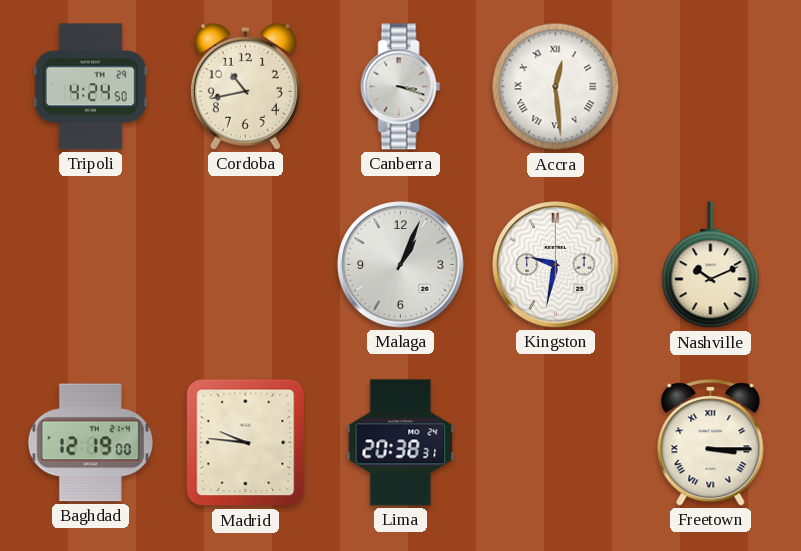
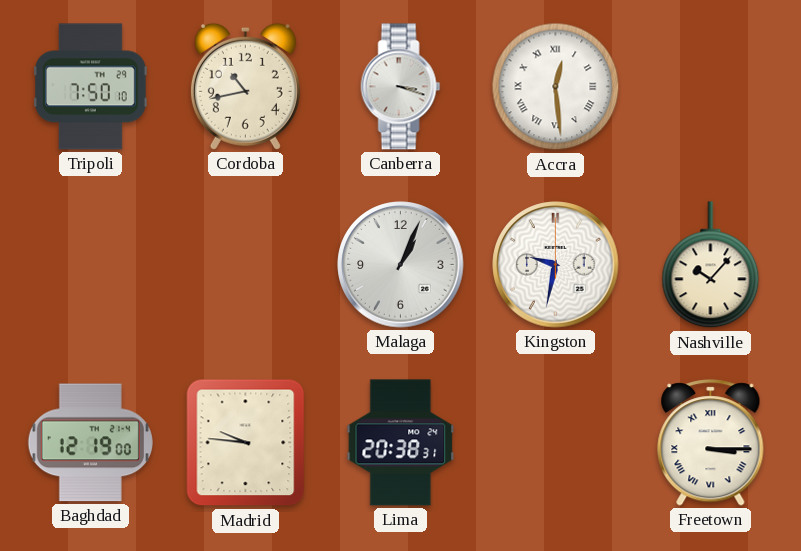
Tripoli: 4:24 -> 7:50 (90, 87)
Nashville: 10:11 -> 10:07 (711, 265)
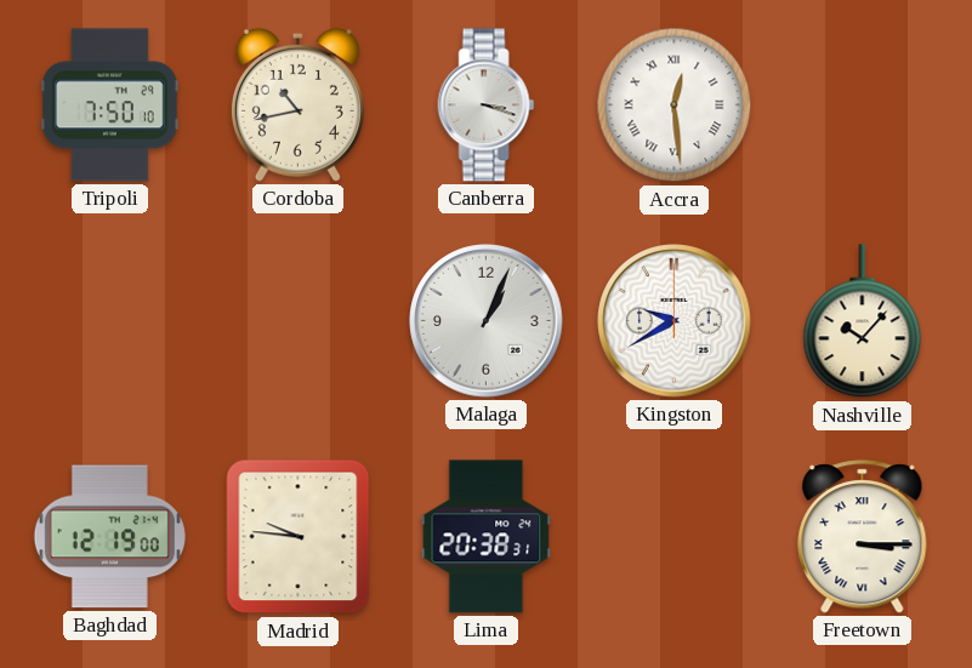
Kingston: 9:32 -> 9:40 (675, 321)
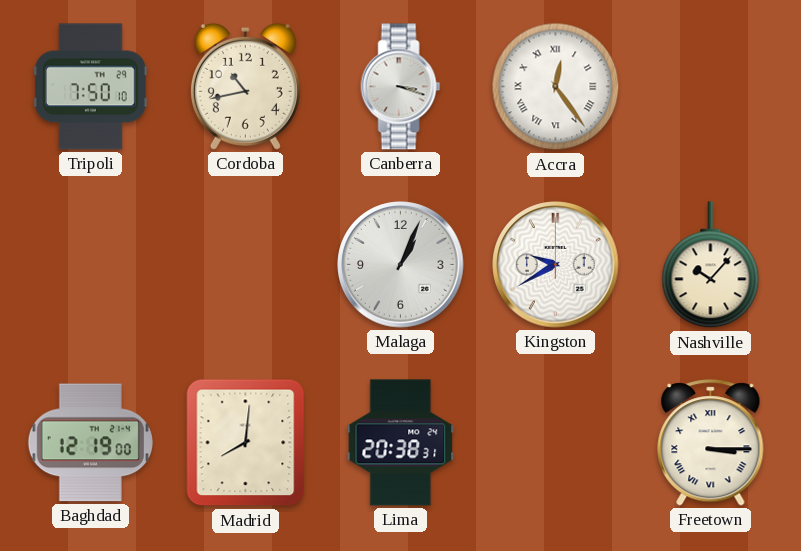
Accra: 12:29 -> 12:24 (556, 87)
Madrid: 9:46 -> 8:01 (246, 443)
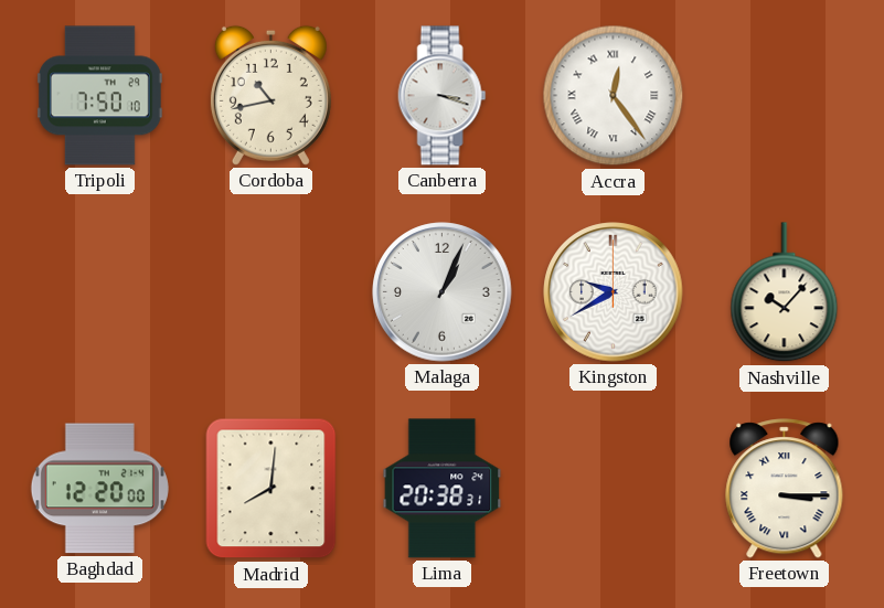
Baghdad: 12:19 -> 12:20 (99, 489)
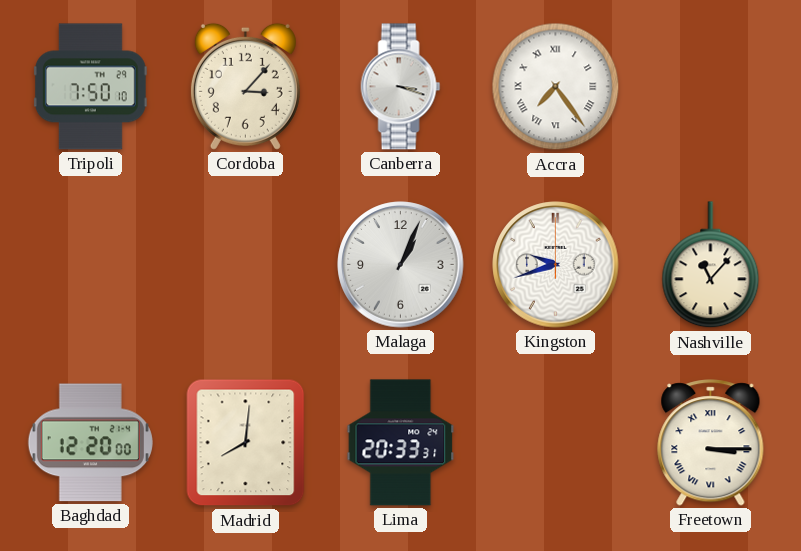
Cordoba: 10:43 -> 3:07 (245, 86)
Accra: 12:24 -> 7:24 (556, 87)
Kingston: 9:40 -> 9:42 (556, 265)
Nashville: 10:07 -> 11:07 (711, 265)
Lima: 20:38 -> 20:33 (401, 443)
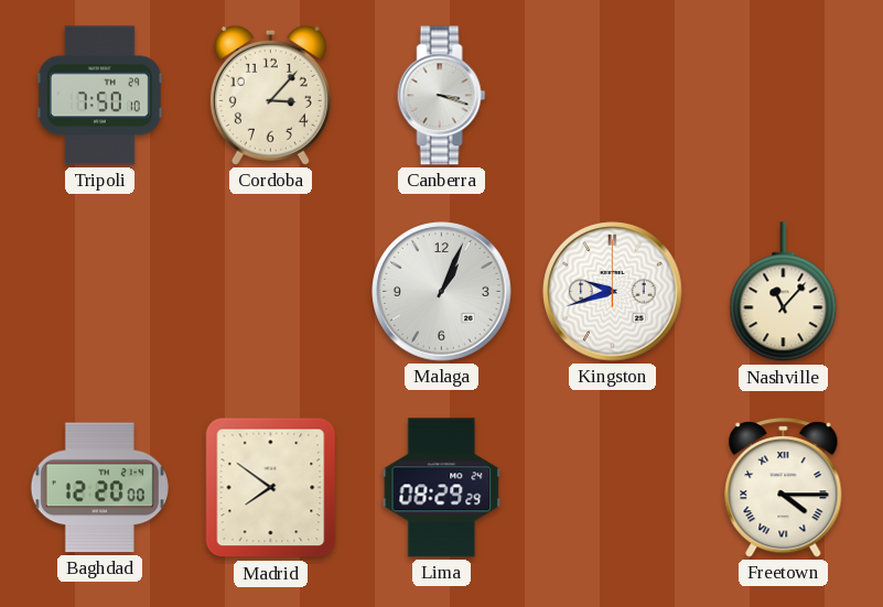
Accra: 7:24 -> none (556, 87)
Madrid: 8:01 -> 7:51 (271, 488)
Lima: 20:33 -> 08:29 (442, 488)
Freetown: 3:15 -> 4:15 (784, 488)
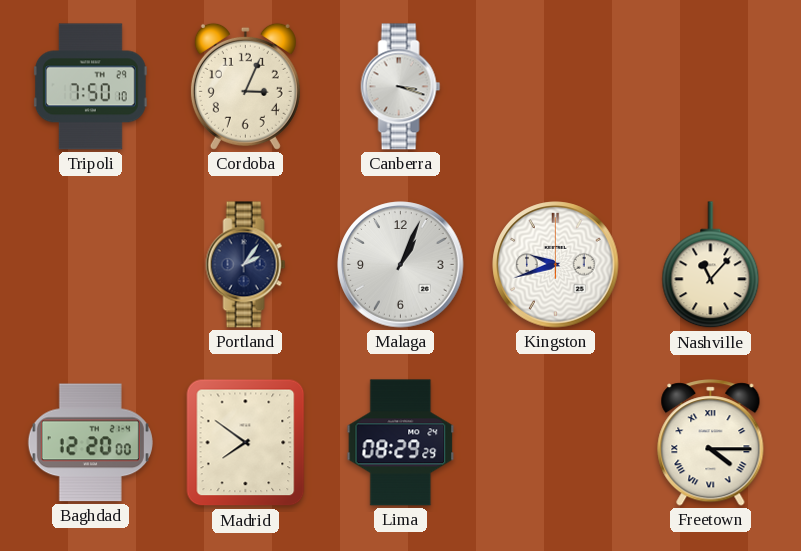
Cordoba: 3:07 -> 3:04 (245, 86)
Portland: none -> 2:06 (246, 265)
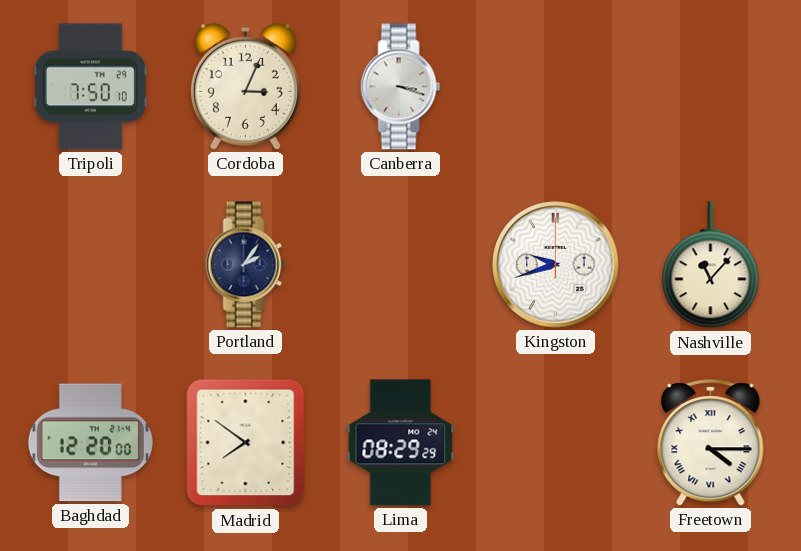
Malaga: 1:04 -> none (401, 265)
